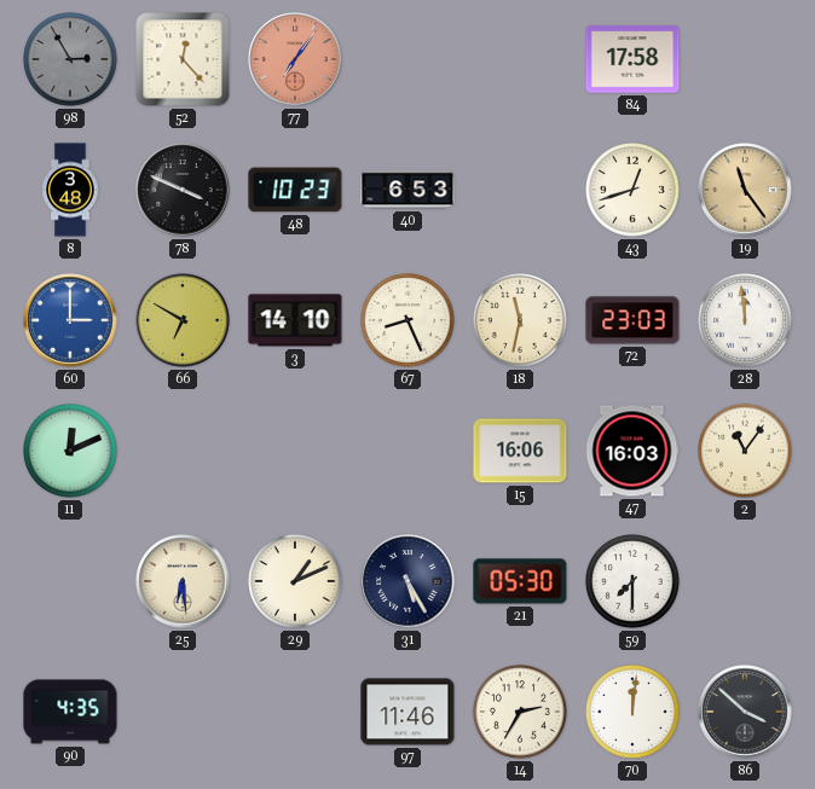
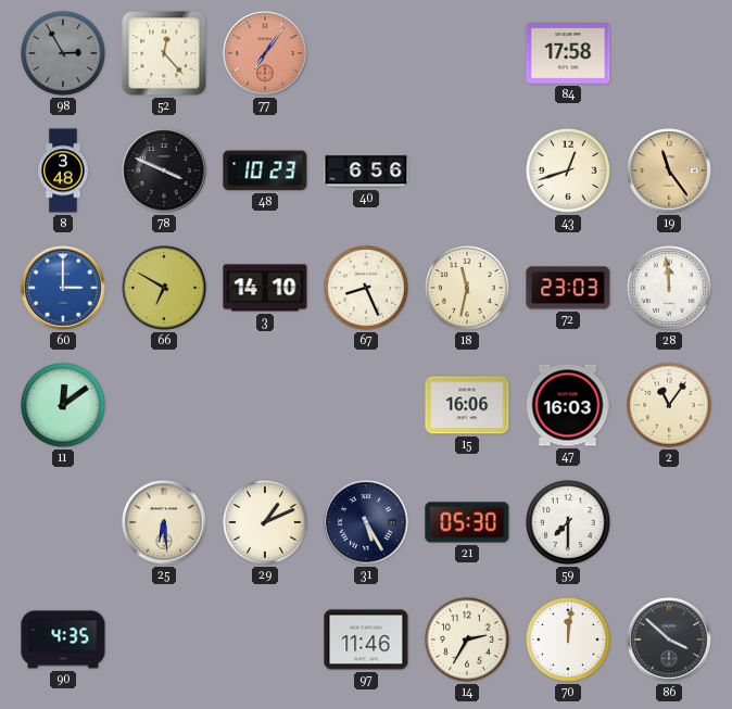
40: 6:53 -> 6:56 (366, 170)
11: 12:11 -> 12:09 (64, 406)
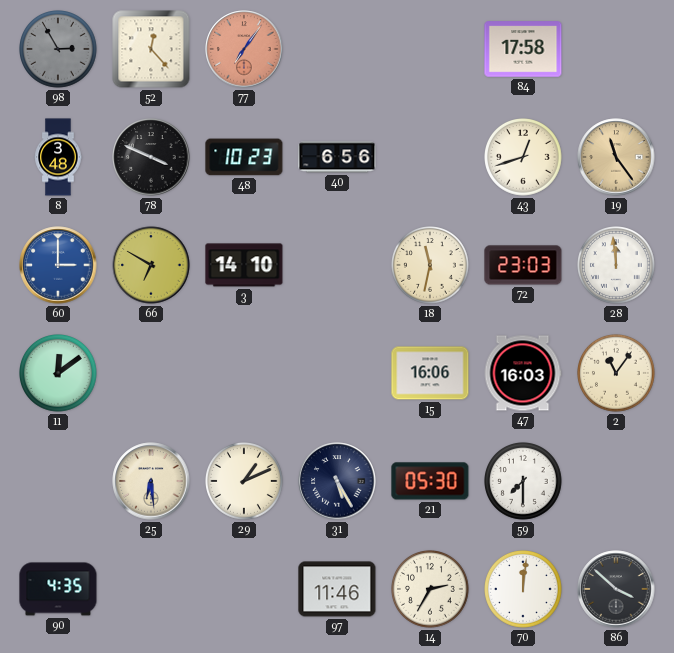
67: 8:26 -> none (367, 289)
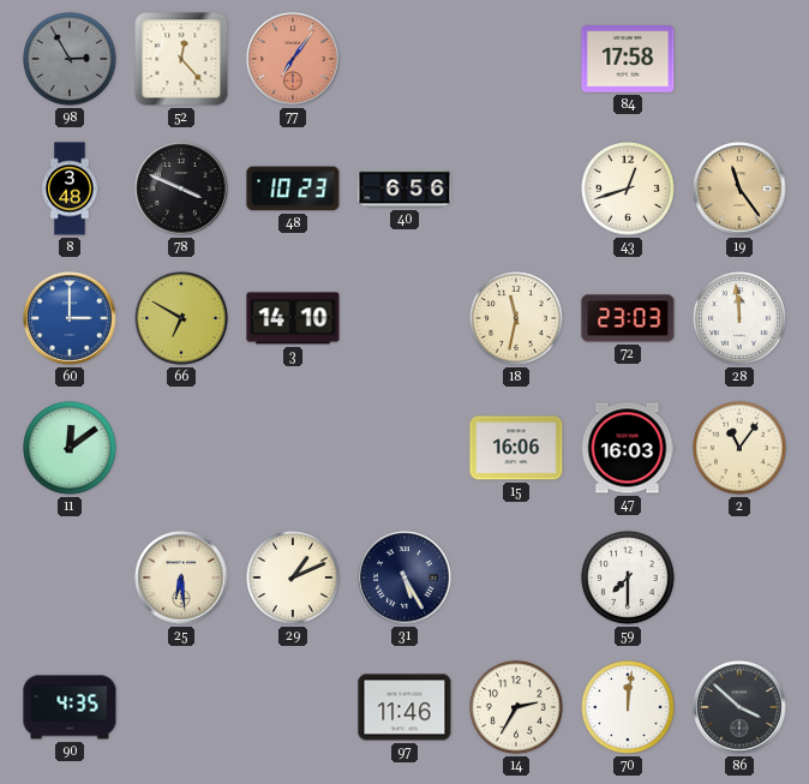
21: 05:30 -> none (430, 481)
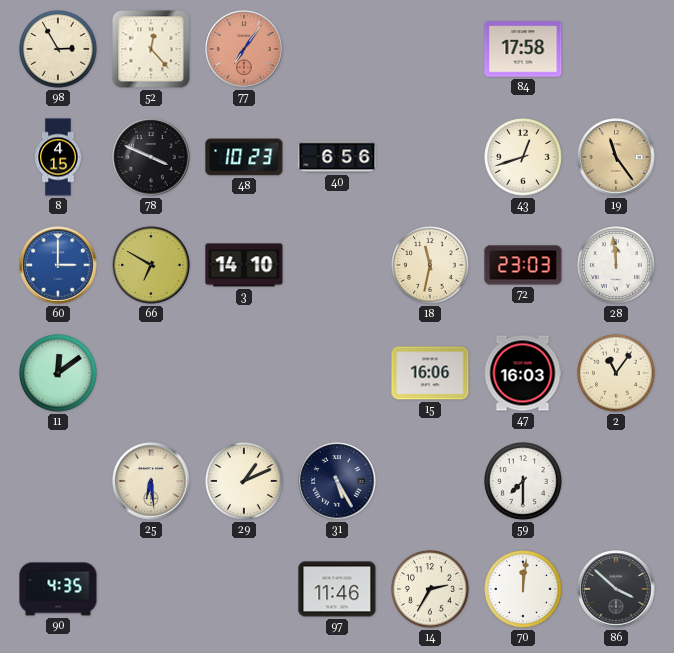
98 dial: grey -> cream (59, 50)
8: 3:48 -> 4:15 (58, 157)
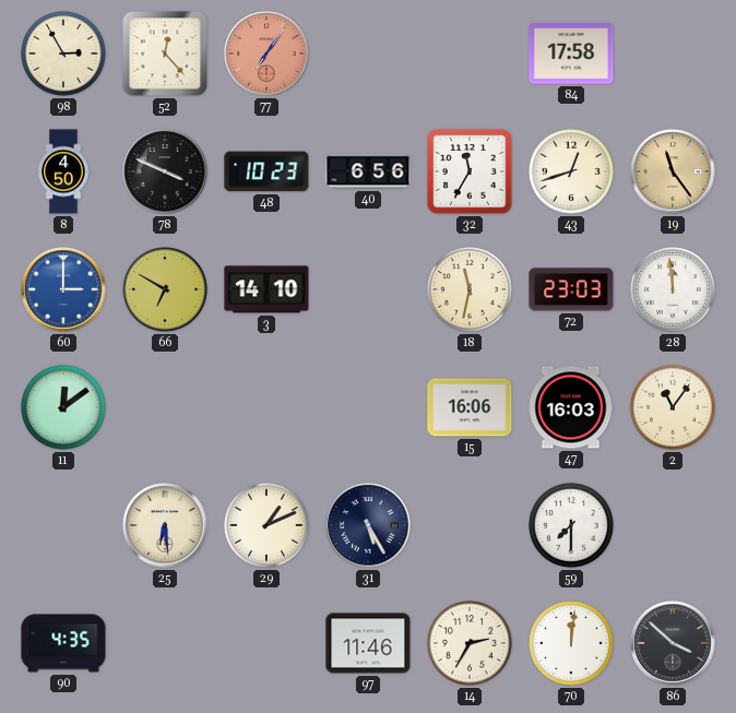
8: 4:15 -> 4:50 (63, 171)
32: none -> 11:35 (470, 171)
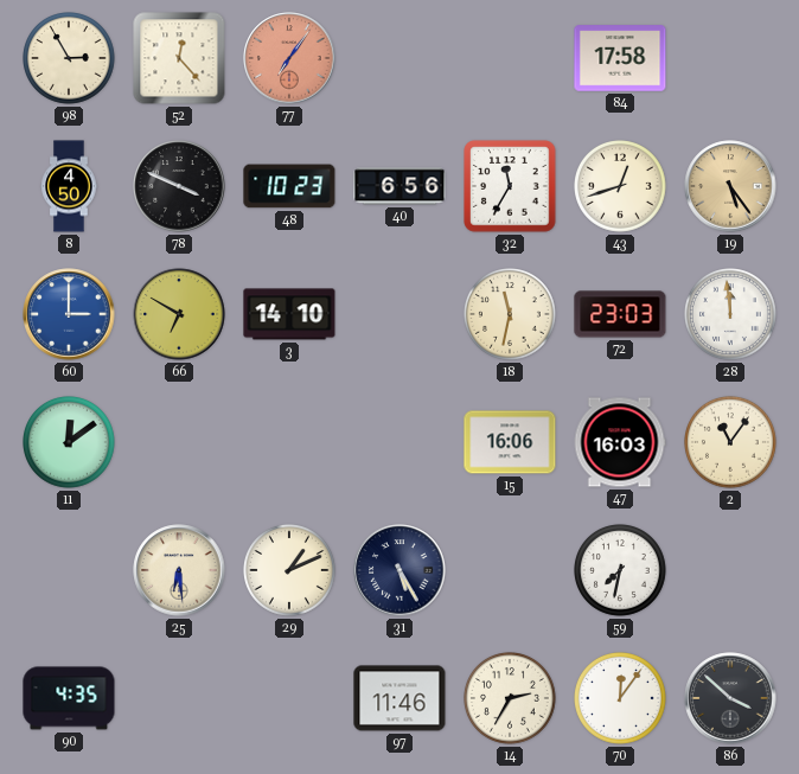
19: 11:24 -> 5:24 (730, 186)
59: 7:30 -> 7:32 (621, 571)
70: 12:01 -> 12:06 (621, 699)
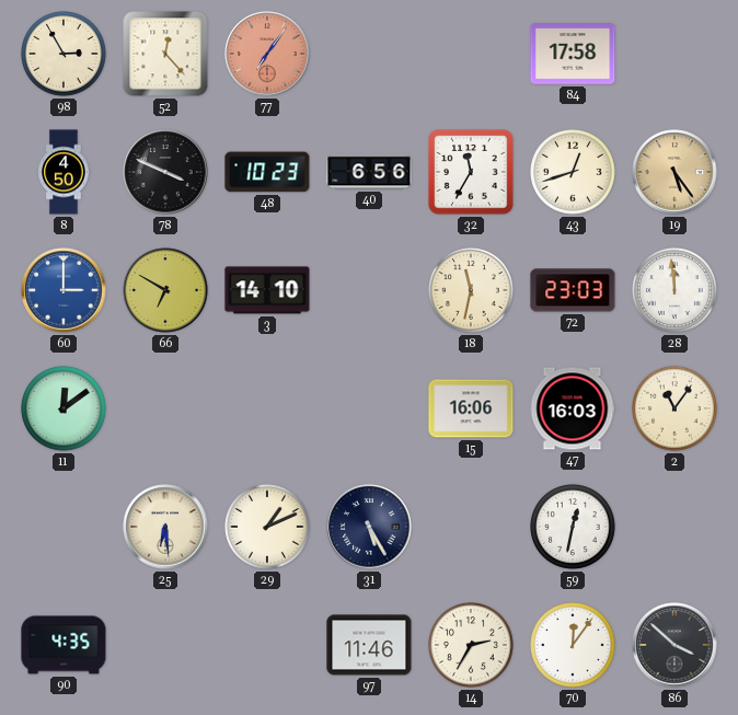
59: 7:32 -> 12:32 (574, 528)
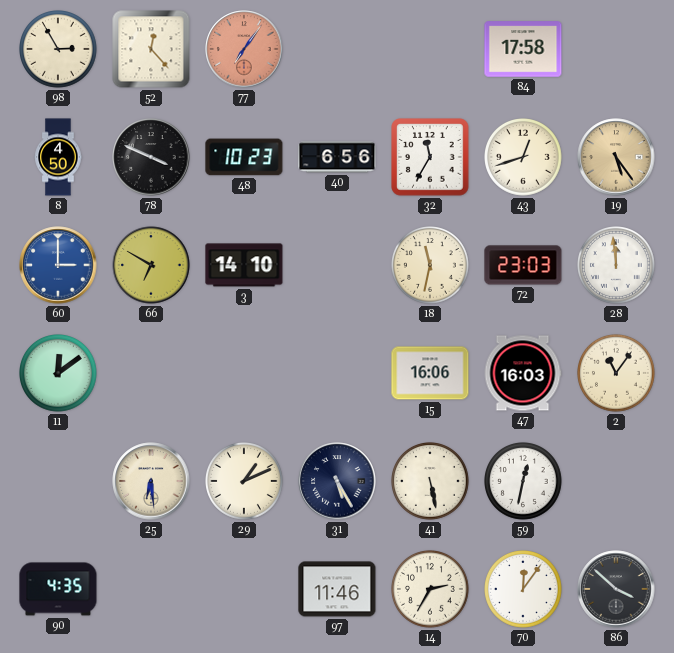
41: none -> 5:28 (431, 482)
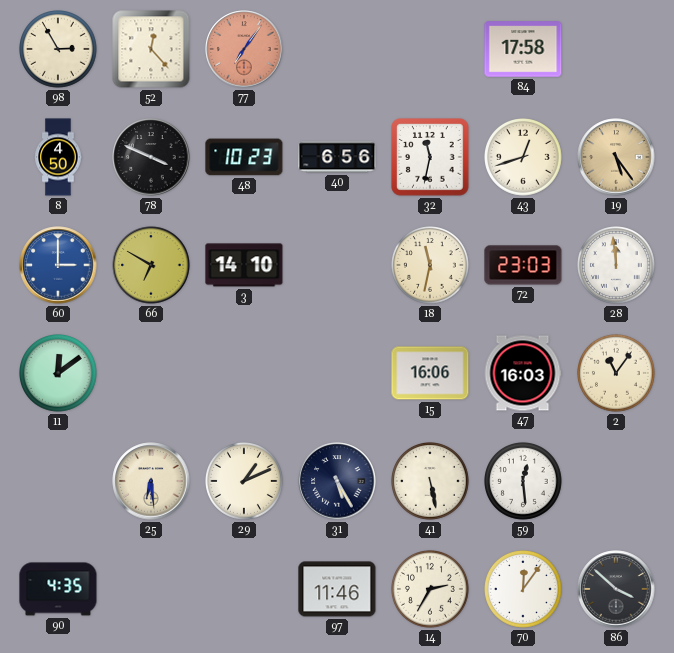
32: 11:35 -> 11:32 (430, 157)
59: 12:32 -> 12:29 (524, 482)
